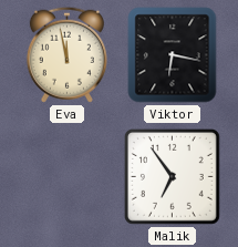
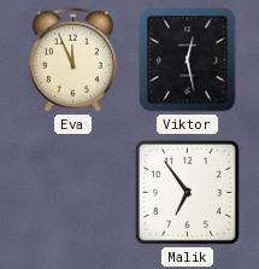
Eva: 11:58 -> 11:56 (72, 59)
Viktor: 6:17 -> 12:28 (188, 60)
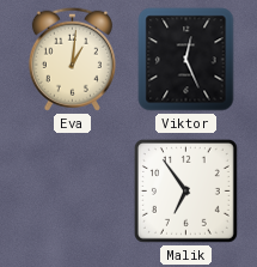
Eva: 11:56 -> 1:01 (72, 59)
Viktor: 12:28 -> 12:26 (186, 60)
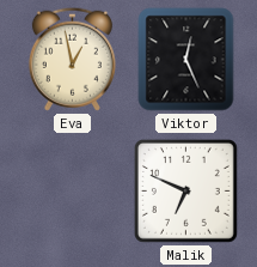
Eva: 1:01 -> 12:58 (72, 59)
Malik: 6:54 -> 6:49 (185, 190)
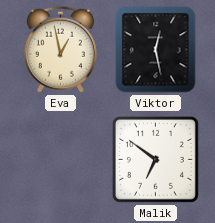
Viktor: 12:26 -> 12:28 (156, 50)
Malik: 6:49 -> 6:51 (155, 159)
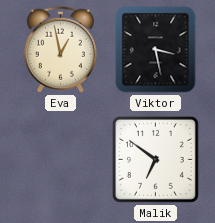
Viktor: 12:28 -> 3:28 (156, 50)
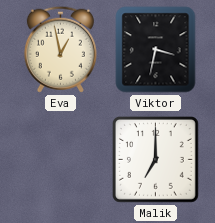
Viktor: 3:28 -> 3:32 (156, 50)
Malik: 6:51 -> 7:00 (155, 159)
